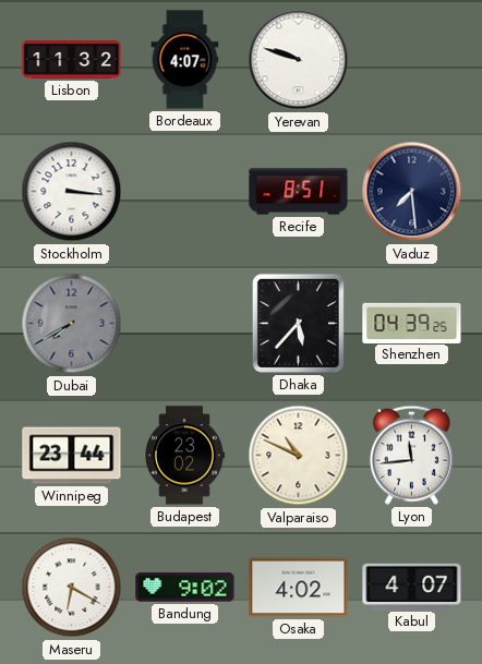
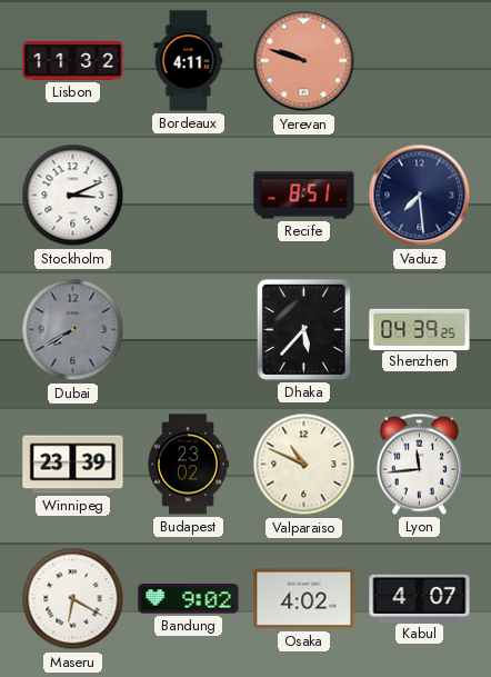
Bordeaux: 4:07 -> 4:11 (189, 61)
Yerevan dial: white -> salmon (304, 61)
Stockholm: 3:16 -> 3:11 (73, 196)
Winnipeg: 23:44 -> 23:39 (73, 465)
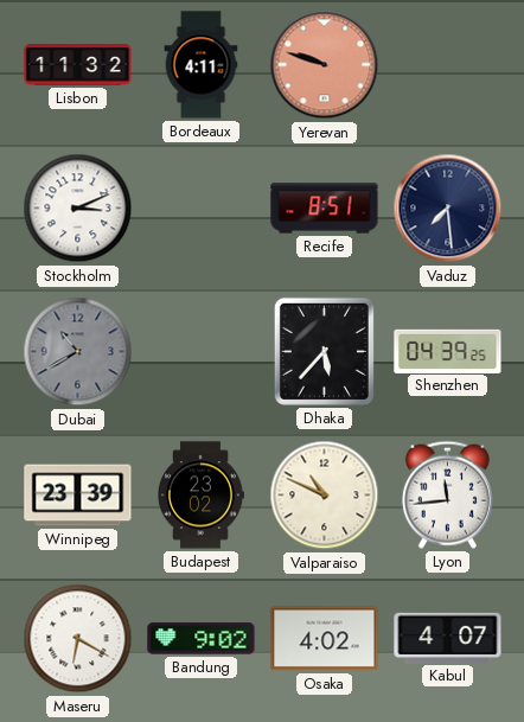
Dubai: 7:40 -> 10:40 (78, 352)
